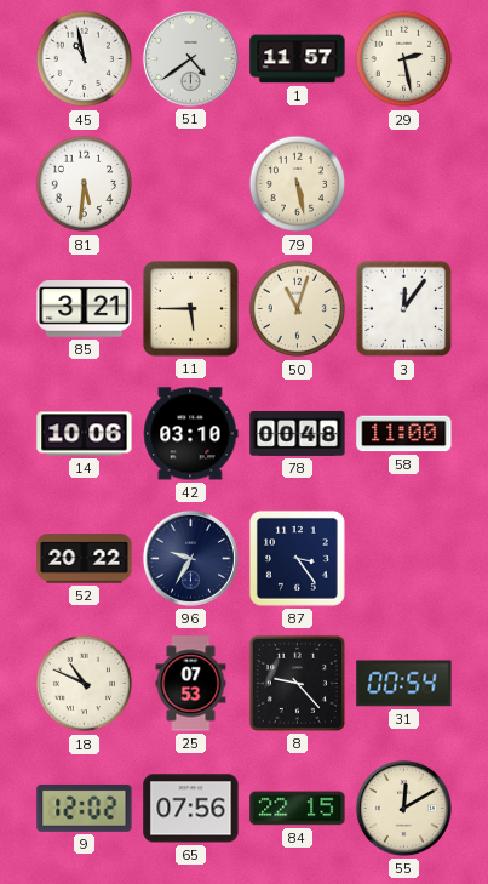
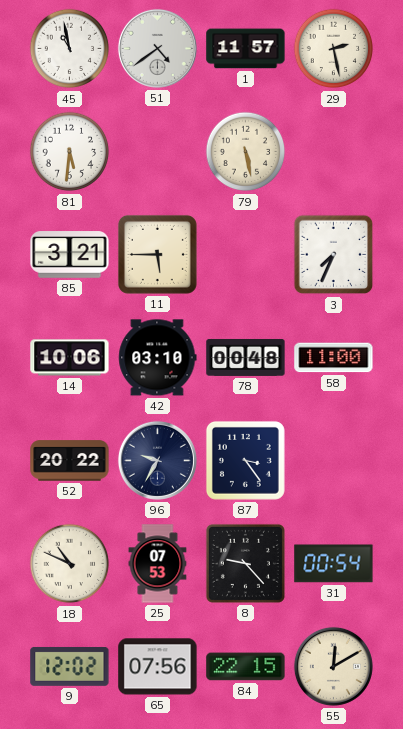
50: 11:03 -> none (298, 309)
3: 12:06 -> 7:34 (334, 255)
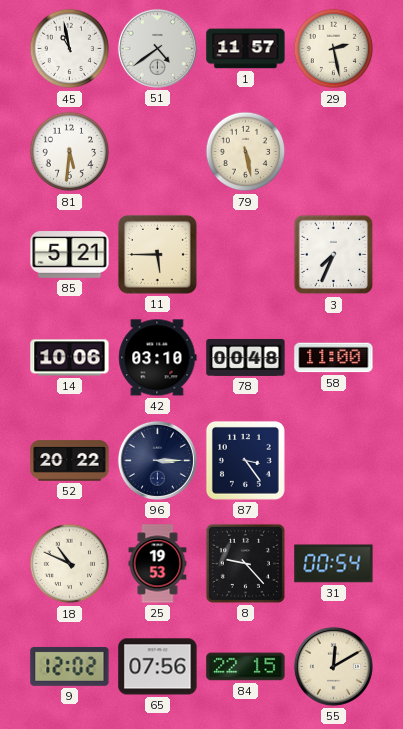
85: 3:21 -> 5:21 (70, 255)
96: 9:35 -> 3:15 (157, 460)
25: 07:53 -> 19:53 (158, 564)
